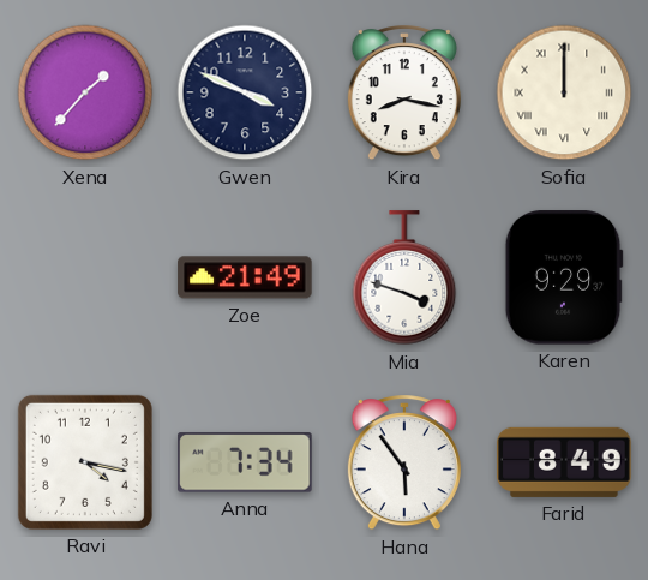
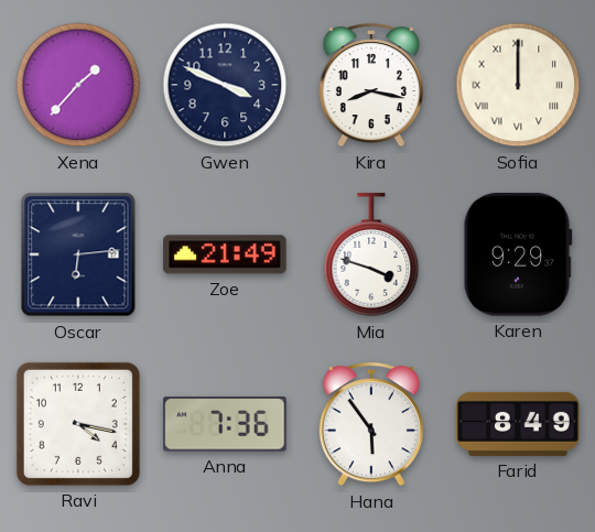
Oscar: none -> 6:14 (78, 254)
Anna: 7:34 -> 7:36 (225, 424)
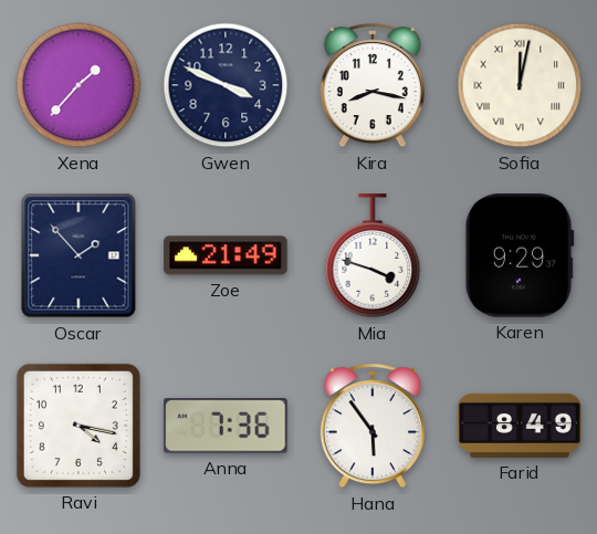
Sofia: 12:00 -> 12:02 (520, 85)
Oscar: 6:14 -> 1:53 (78, 255)
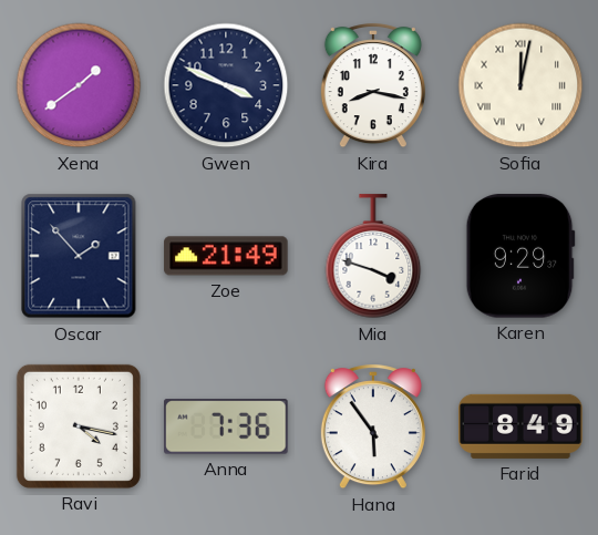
Xena: 1:37 -> 1:39 (79, 85)
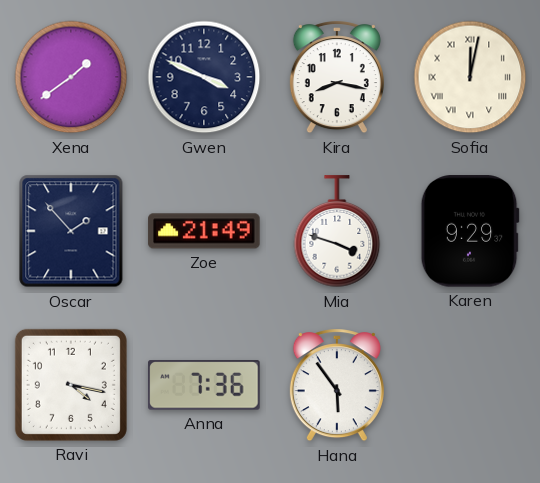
Farid: 8:49 -> none (520, 426)
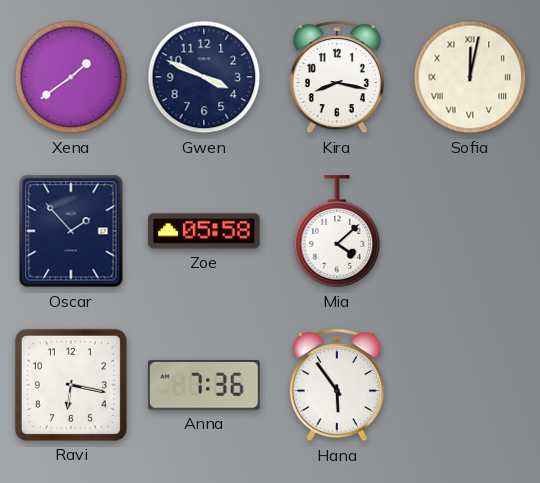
Zoe: 21:49 -> 05:58 (204, 231)
Mia: 3:48 -> 4:08 (337, 232)
Karen: 9:29 -> none (470, 231)
Ravi: 4:17 -> 6:17 (71, 385)
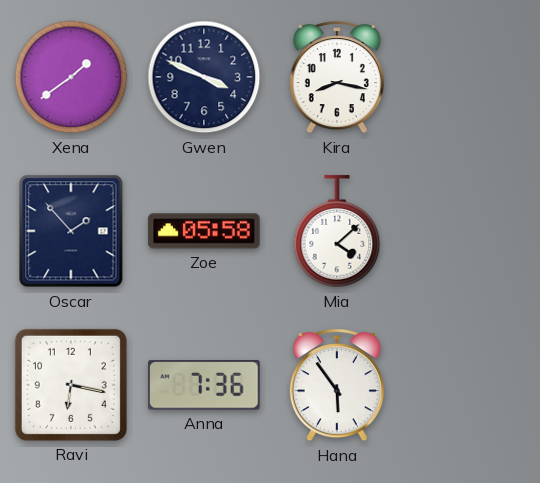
Sofia: 12:02 -> none (470, 77)
